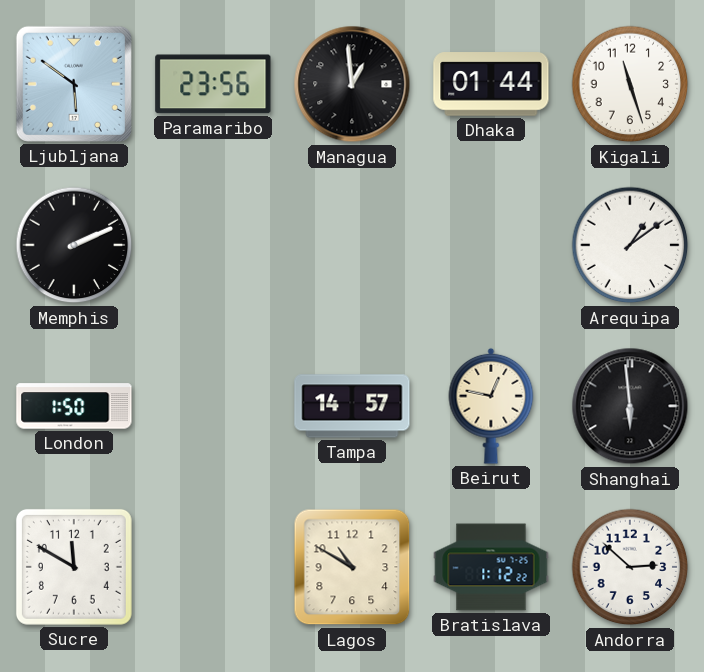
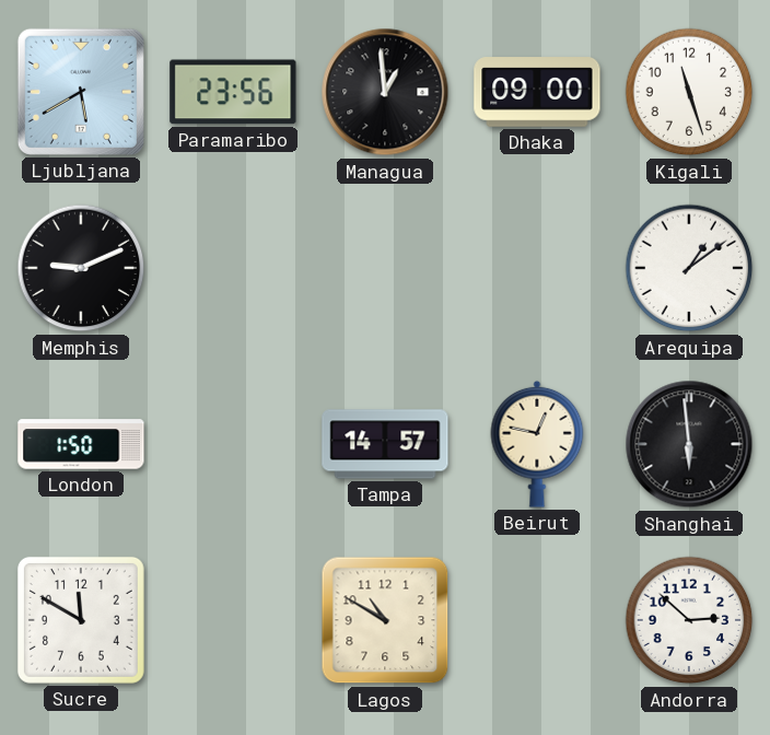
Ljubljana: 5:51 -> 5:40 (81, 92)
Dhaka: 01:44 -> 09:00 (537, 92)
Memphis: 2:11 -> 9:11 (81, 268)
Bratislava: 1:12 -> none (491, 567)
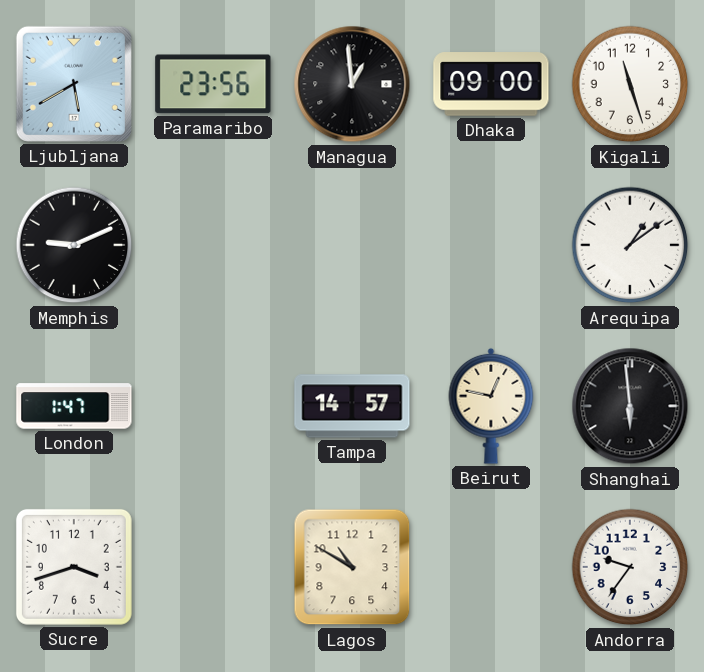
London: 1:50 -> 1:47 (74, 406)
Sucre: 11:50 -> 3:42 (74, 567)
Andorra: 2:52 -> 9:36 (630, 567)
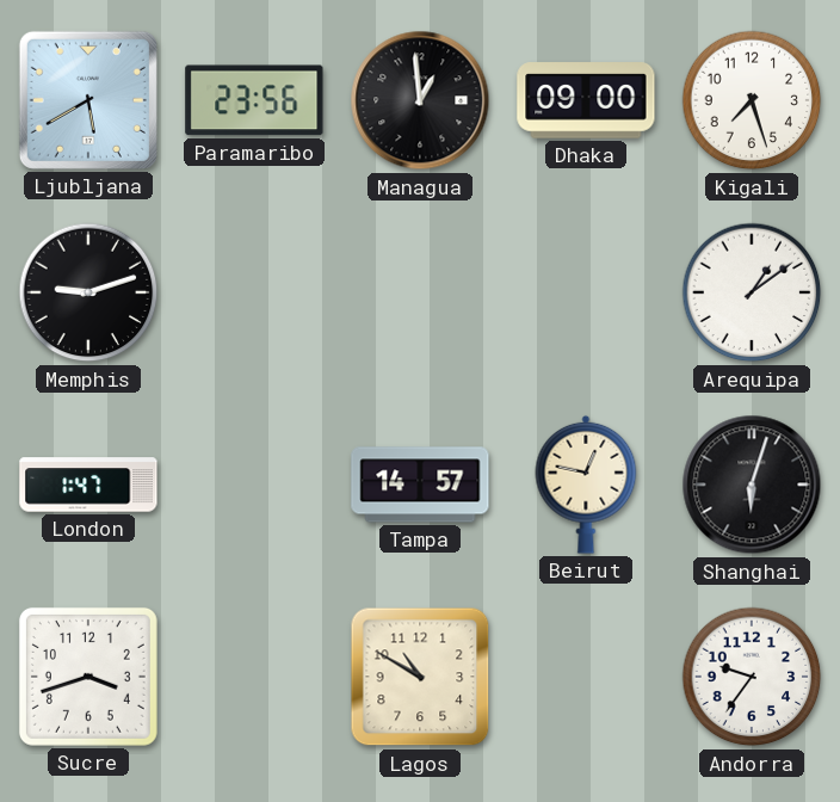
Kigali: 11:27 -> 7:27 (752, 100)
Memphis: 9:11 -> 9:12 (88, 292)
Shanghai: 5:59 -> 6:03 (752, 485)
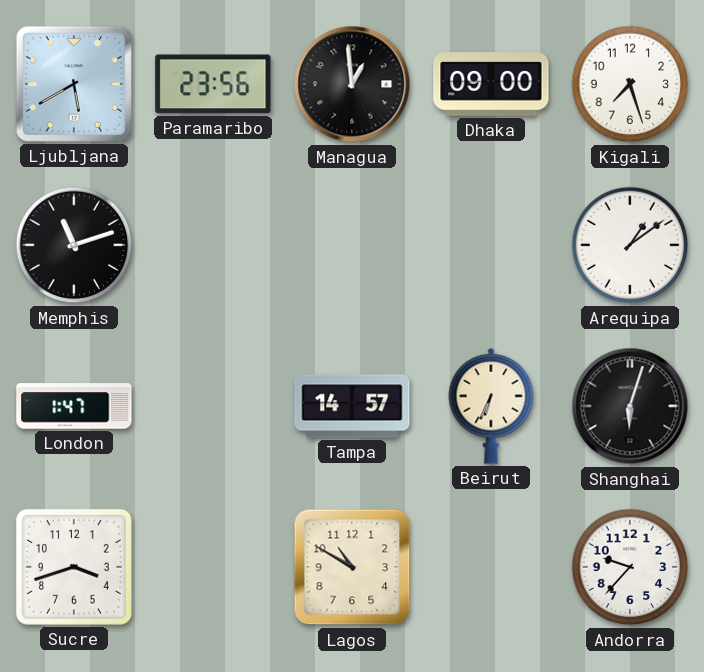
Memphis: 9:12 -> 11:12 (74, 245)
Beirut: 12:47 -> 6:34 (491, 406)
Andorra: 9:36 -> 9:37 (630, 567)
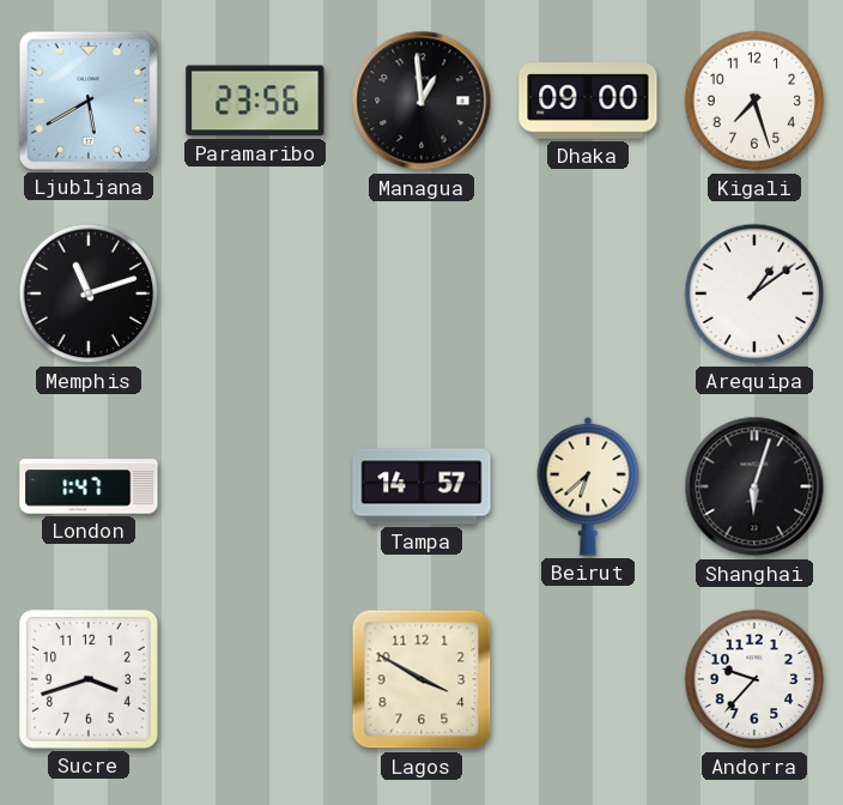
Beirut: 6:34 -> 6:38 (588, 486)
Lagos: 10:50 -> 3:50 (421, 679)
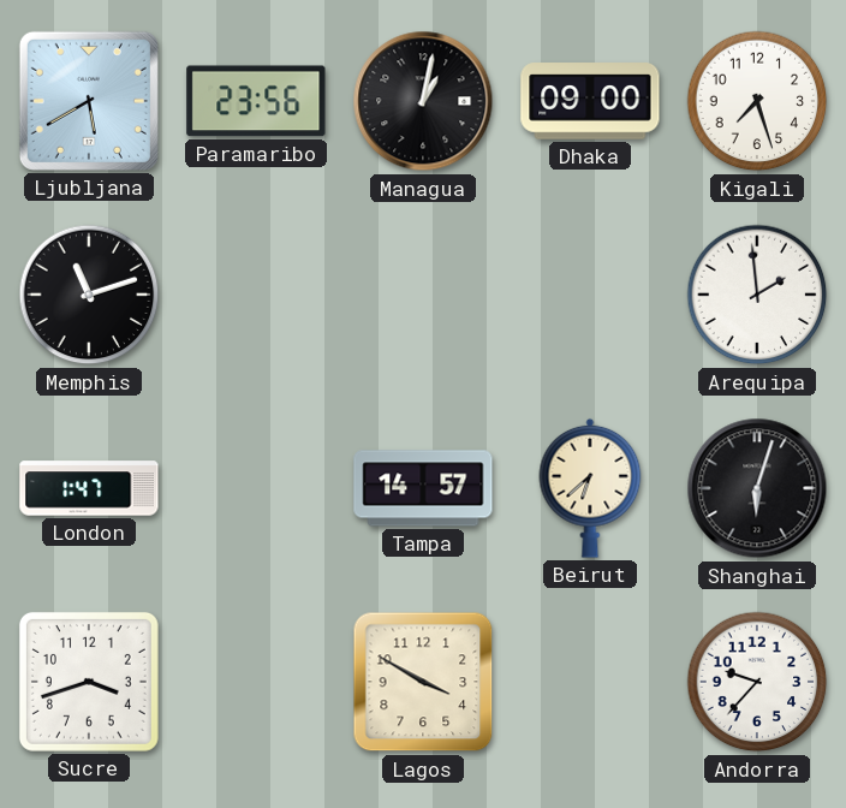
Managua: 12:59 -> 1:02 (423, 101)
Arequipa: 1:09 -> 1:59 (757, 295)
